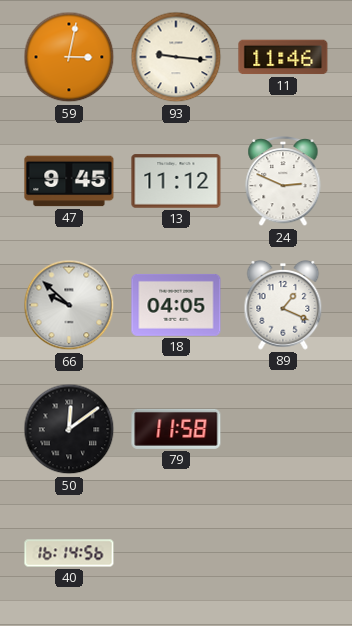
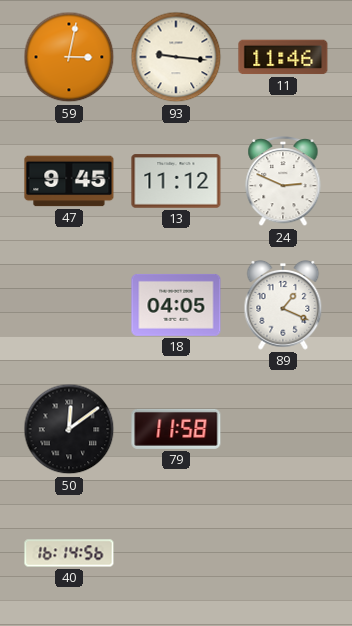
66: 9:52 -> none (69, 305)
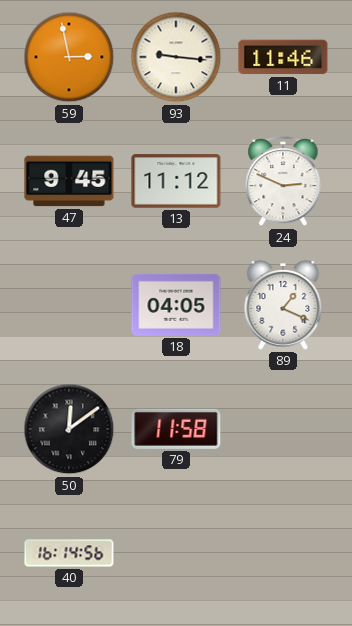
59: 3:02 -> 2:58 (69, 57)
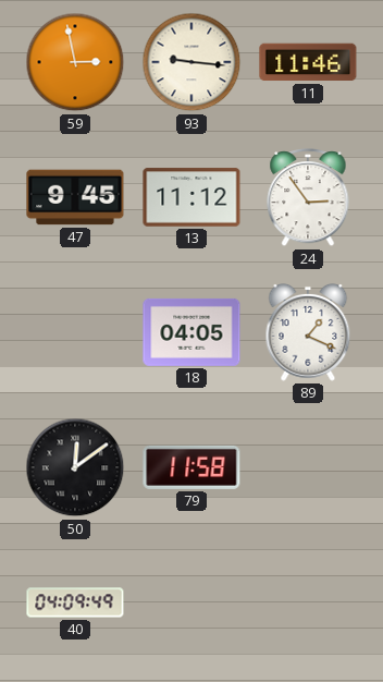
24: 2:49 -> 2:54 (308, 198)
40: 16:14 -> 04:09 (75, 602)
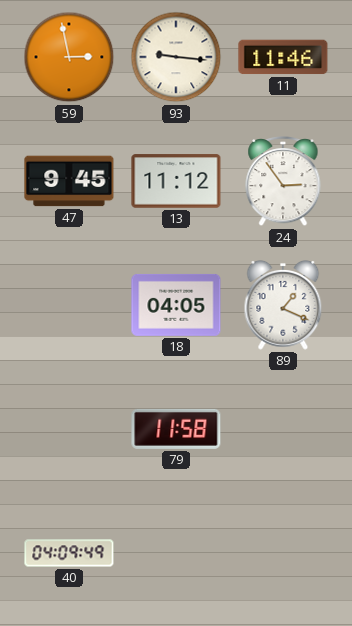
50: 12:09 -> none (75, 467)
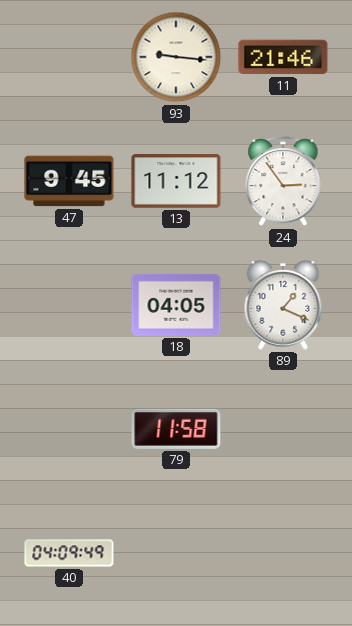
59: 2:58 -> none (69, 57)
11: 11:46 -> 21:46 (283, 57)
